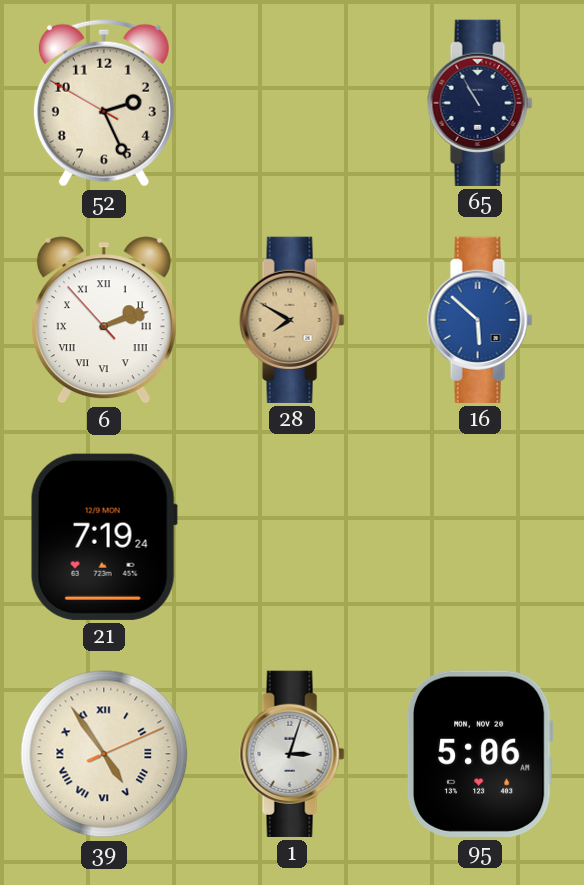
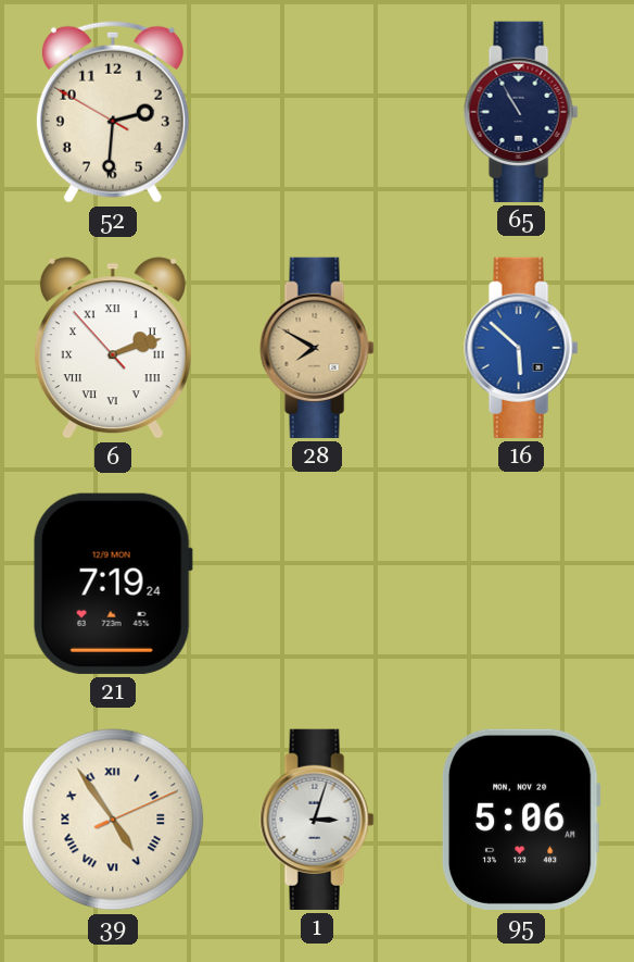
52: 2:25 -> 2:30 (113, 112)
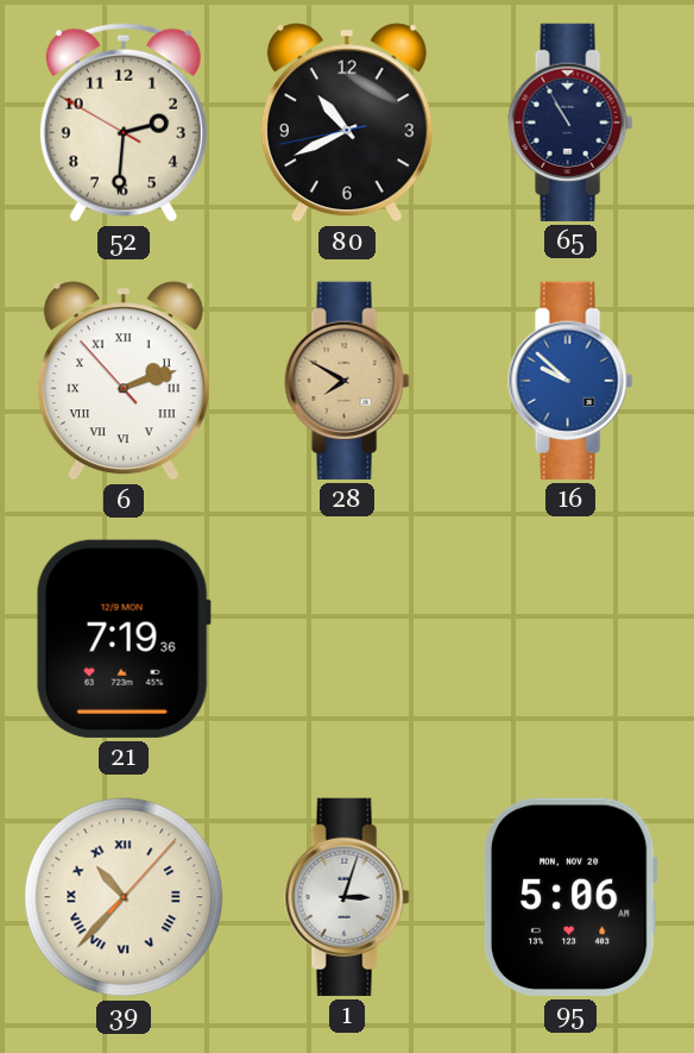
80: none -> 10:40 (347, 123)
16: 5:52 -> 9:52 (570, 381)
21: 7:19:24 -> 7:19:36 (124, 639)
39: 4:54 -> 10:37 (124, 897)
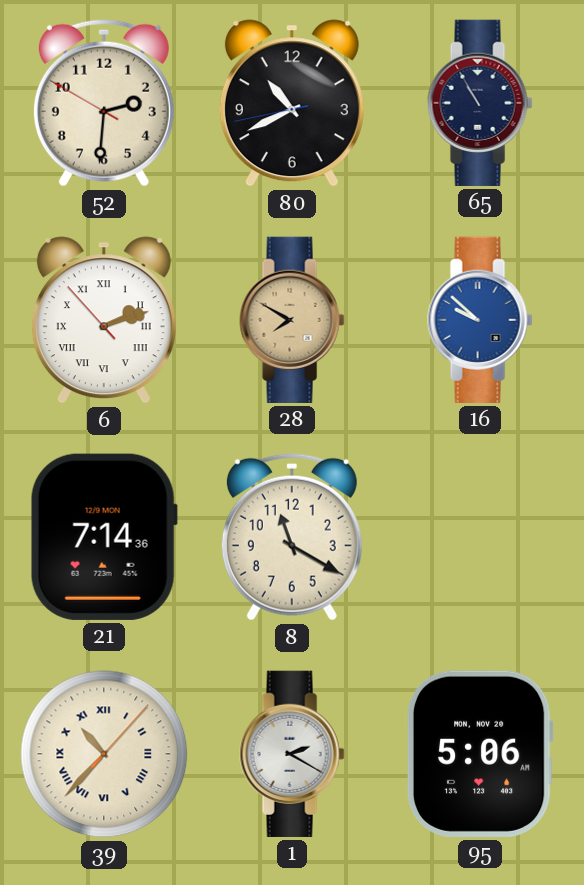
21: 7:19 -> 7:14 (104, 537)
8: none -> 11:20 (292, 537)
1: 3:03 -> 2:20 (292, 754)
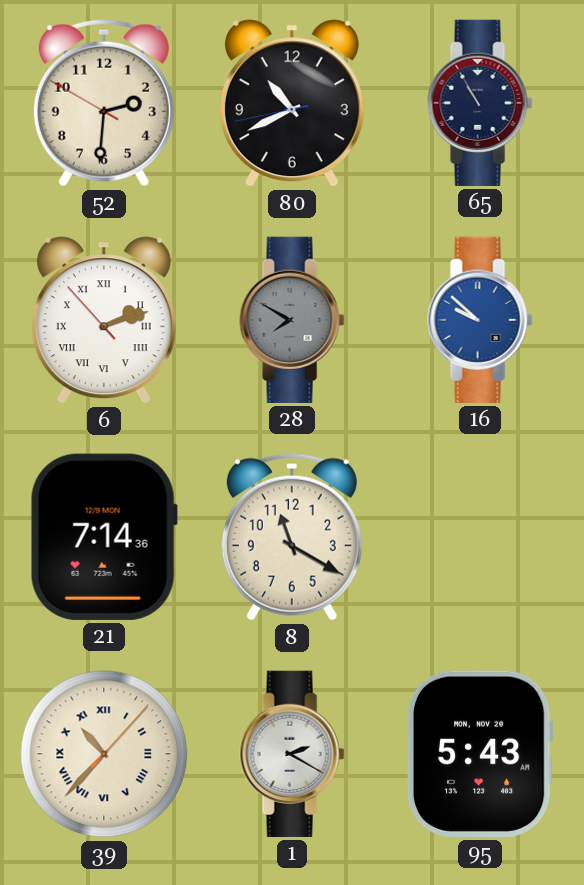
28 dial: champagne -> grey (292, 320)
95: 5:06 -> 5:43 (480, 754)
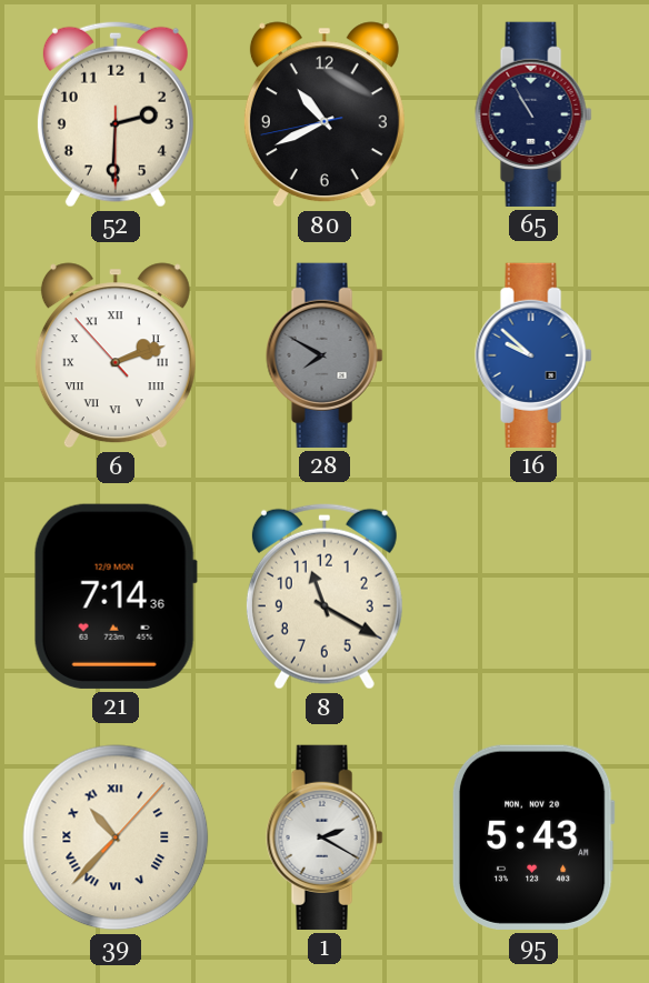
52: 2:30:50 -> 2:30:30 (116, 114)
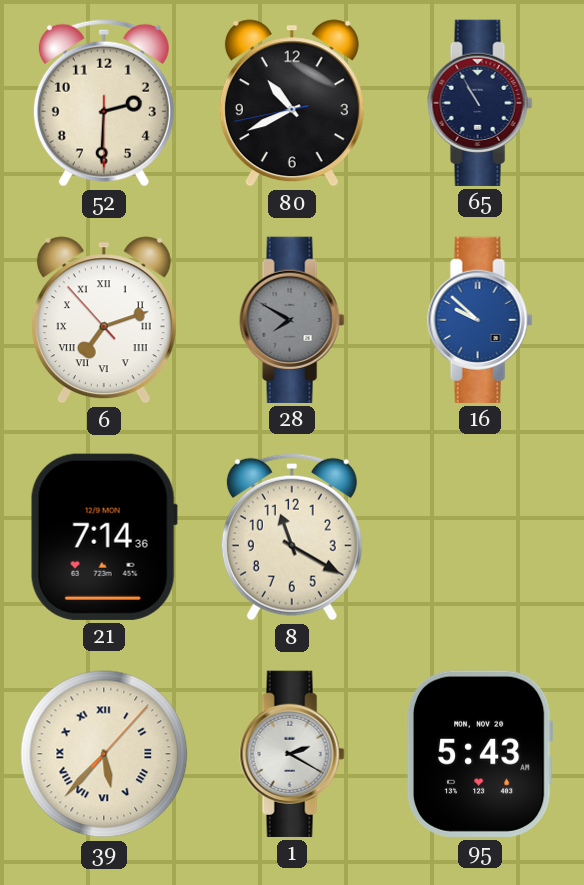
6: 2:11 -> 7:11 (104, 320)
39: 10:37 -> 5:37 (104, 754)
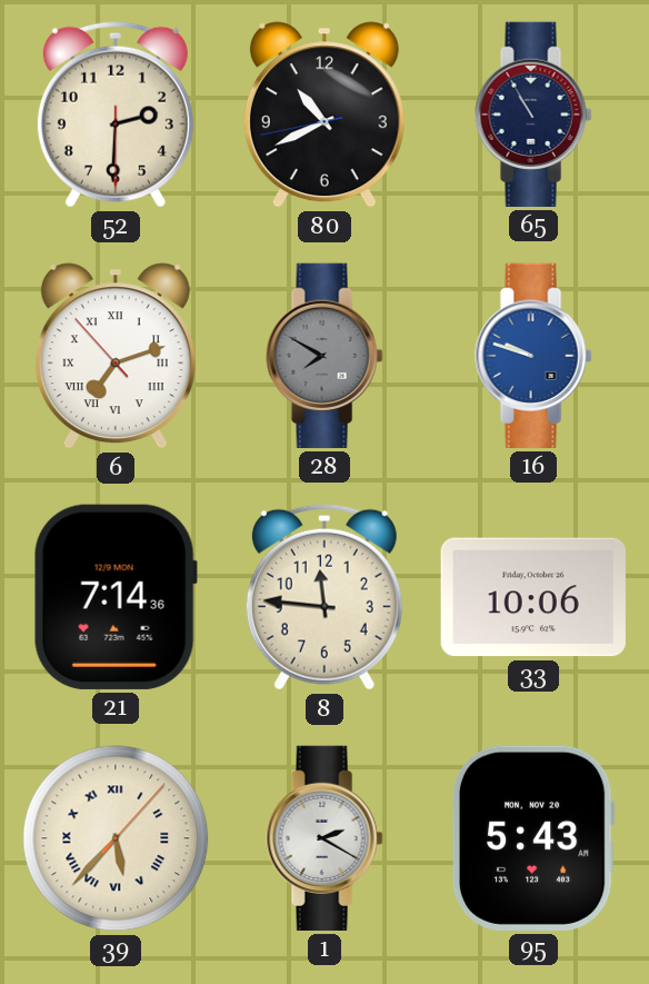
16: 9:52 -> 9:48 (533, 356)
8: 11:20 -> 11:46 (324, 597)
33: none -> 10:06 (533, 597)
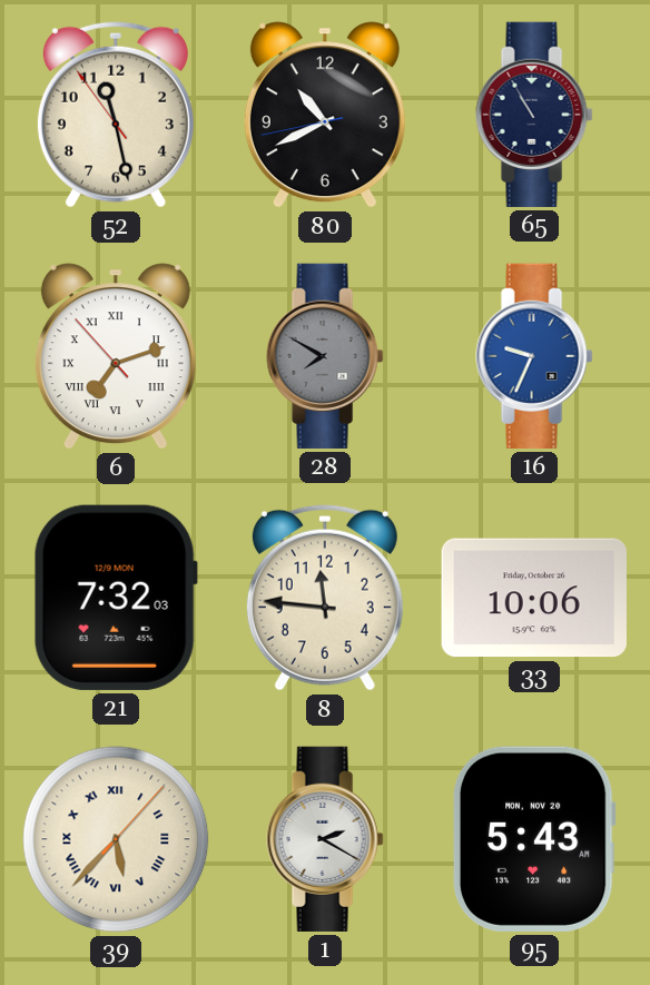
52: 2:30 -> 11:27 (116, 115)
16: 9:48 -> 9:34 (534, 356)
21: 7:14 -> 7:32 (116, 598)
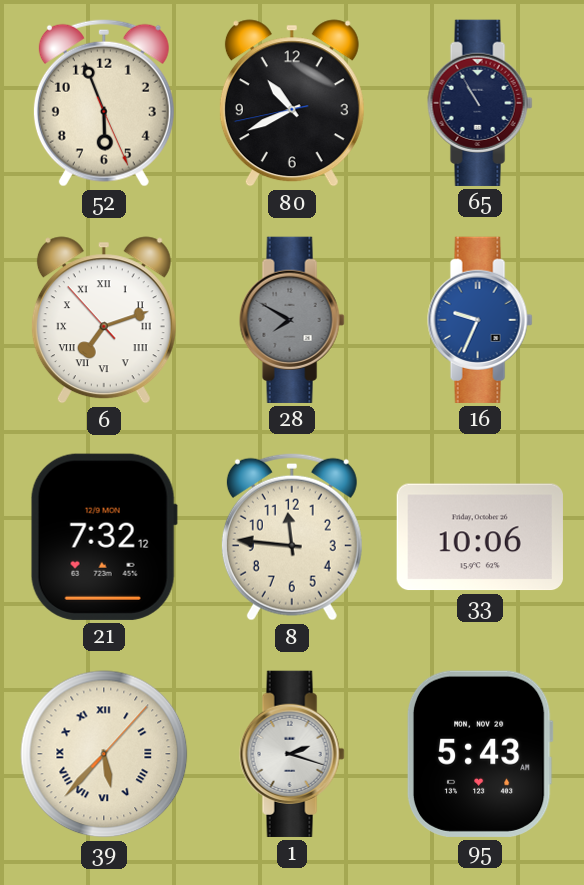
52: 11:27 -> 5:56 (104, 103)
21: 7:32:03 -> 7:32:12 (104, 537)
1: 2:20 -> 2:18 (292, 754)
